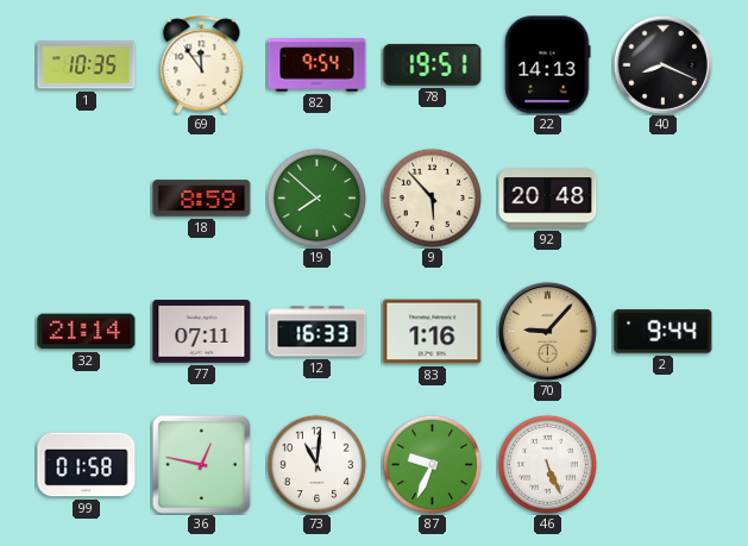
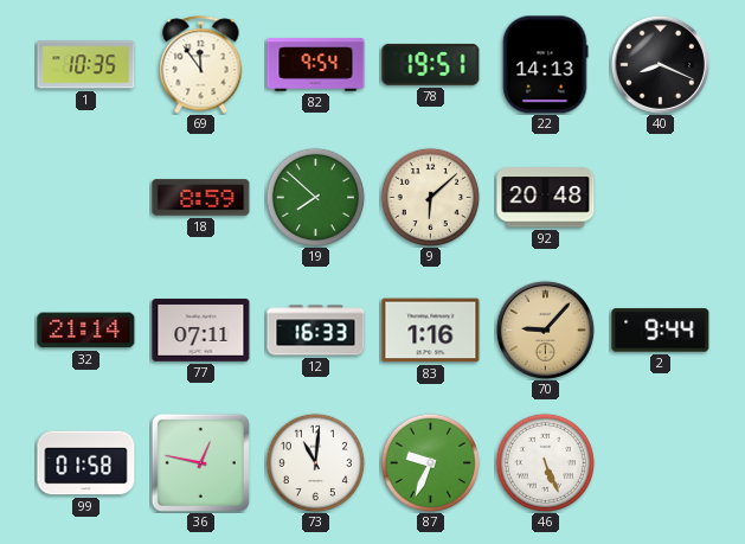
9: 5:53 -> 6:08 (430, 197)
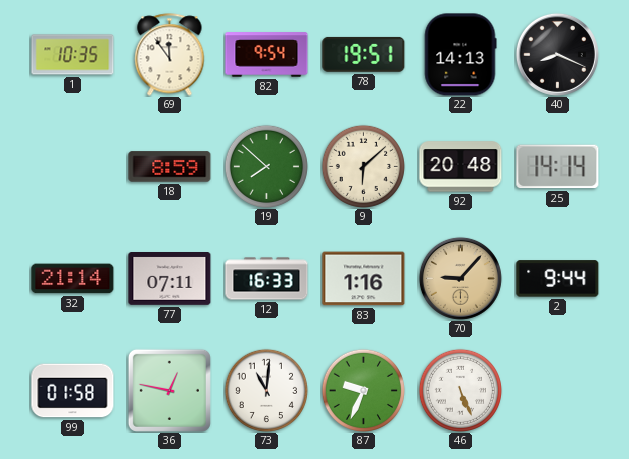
25: none -> 14:14 (558, 167)
